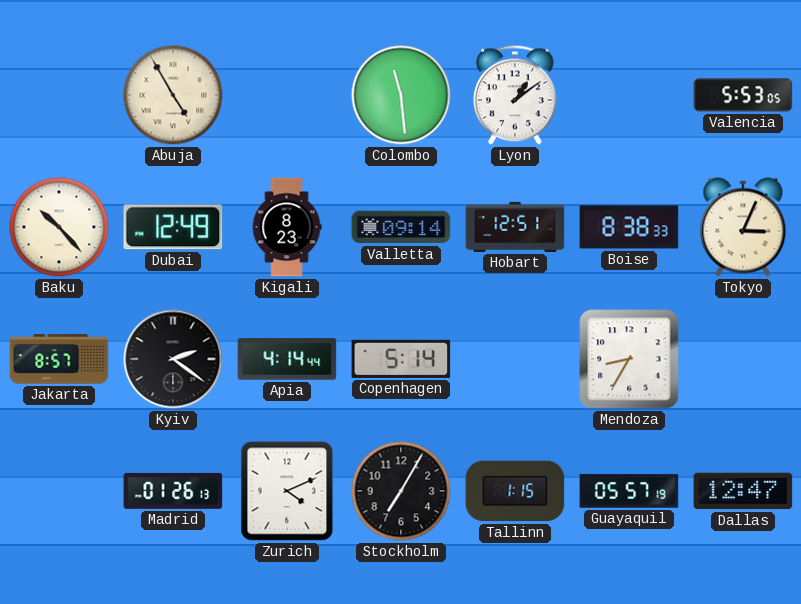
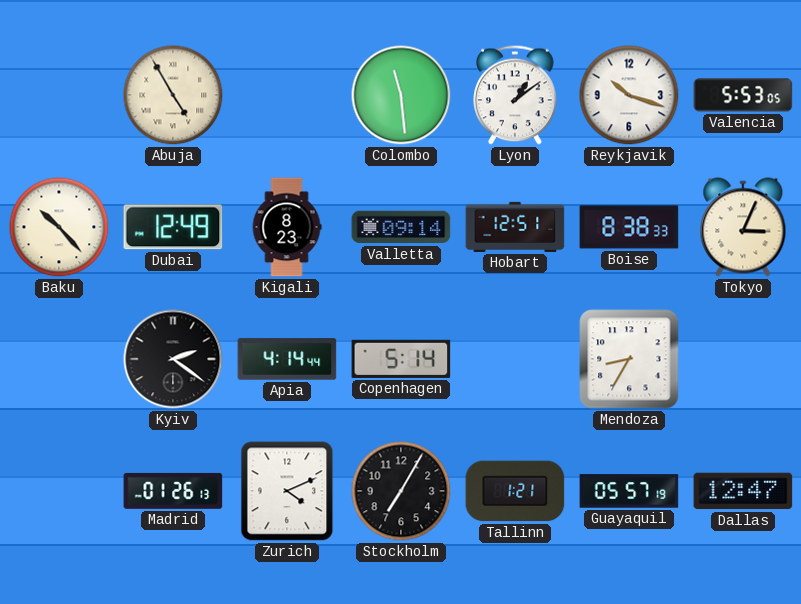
Reykjavik: none -> 10:18 (629, 95)
Jakarta: 8:57 -> none (59, 359)
Tallinn: 1:15 -> 1:21 (515, 491)
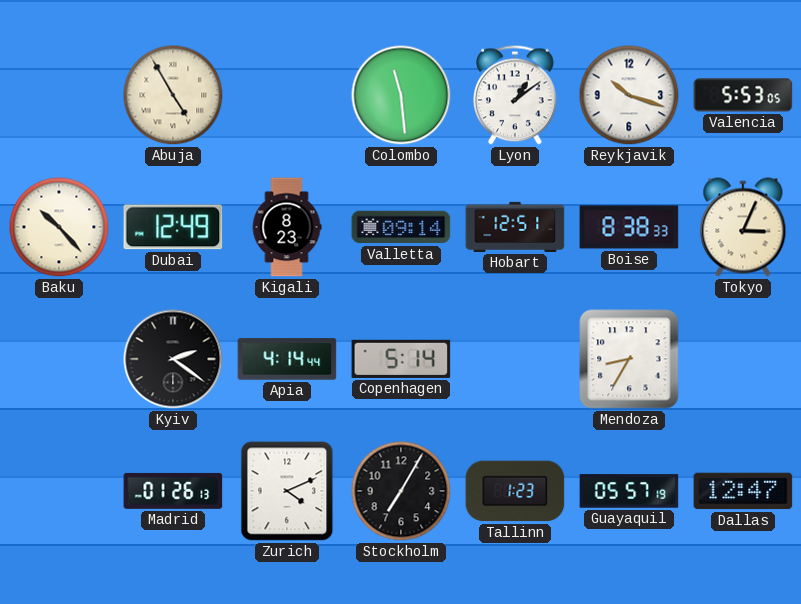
Tallinn: 1:21 -> 1:23 (515, 491)
